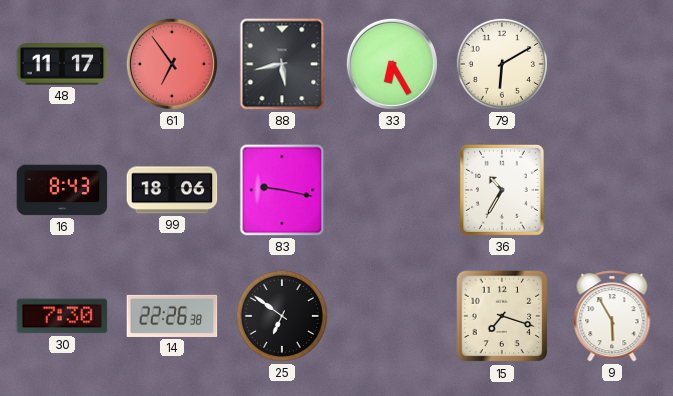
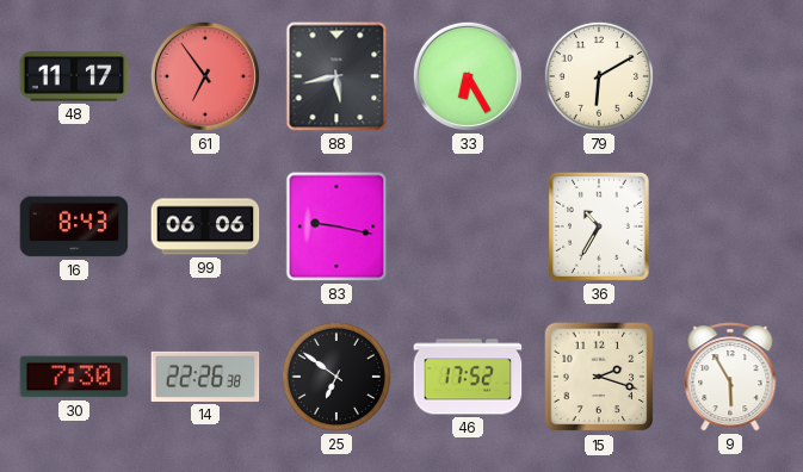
99: 18:06 -> 06:06 (205, 226)
46: none -> 17:52 (468, 377)
15: 7:18 -> 2:18 (599, 377)
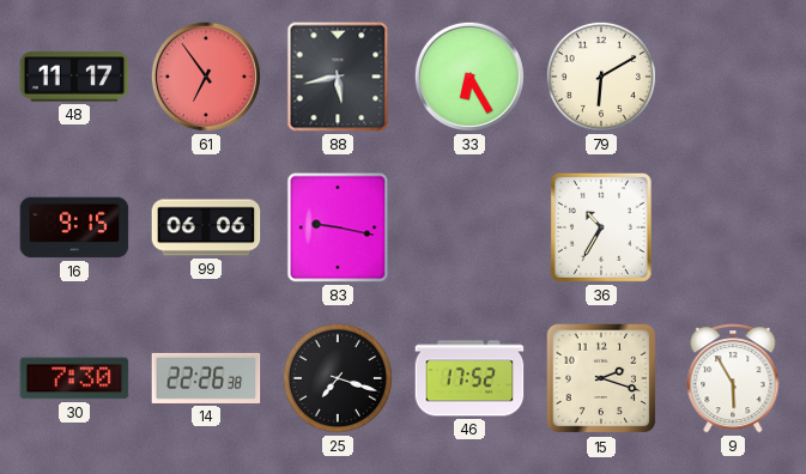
16: 8:43 -> 9:15 (74, 227)
25: 6:51 -> 7:18 (338, 378)
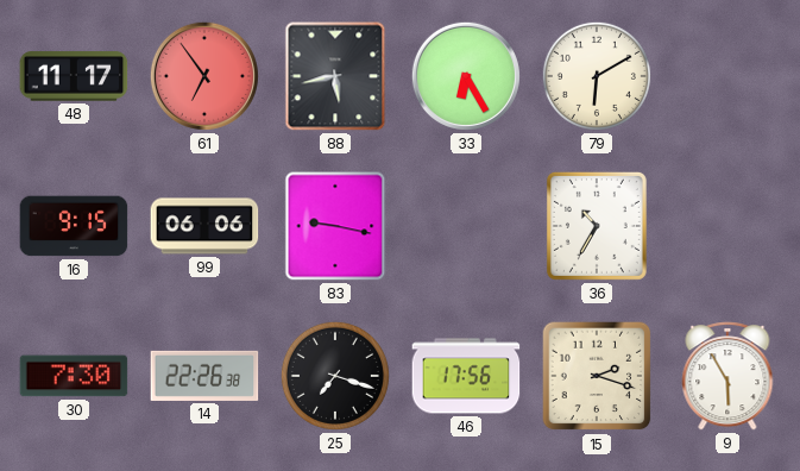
46: 17:52 -> 17:56 (466, 376)
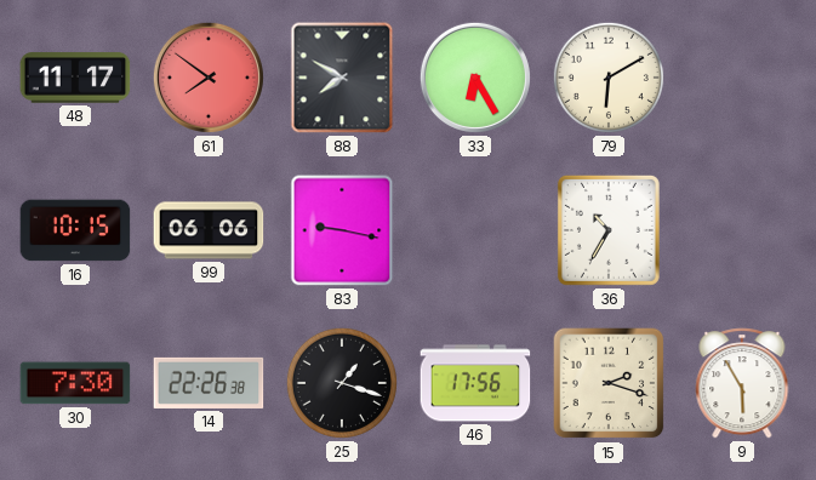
61: 6:54 -> 7:51 (209, 78)
88: 5:43 -> 7:50 (342, 78)
16: 9:15 -> 10:15 (75, 230)
25: 7:18 -> 1:18 (342, 383)
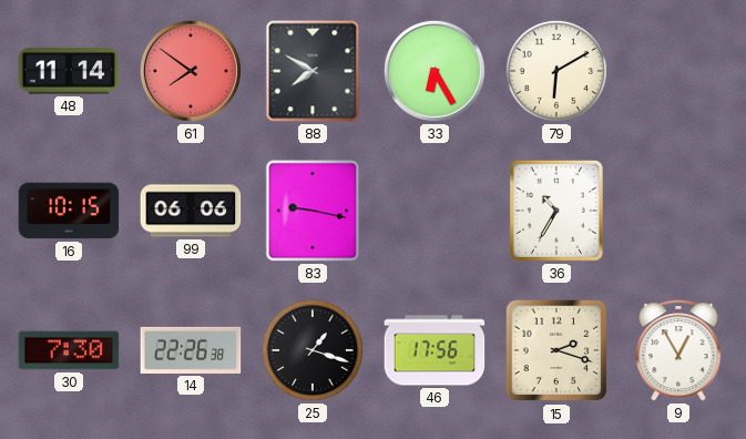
48: 11:17 -> 11:14 (69, 71)
9: 5:55 -> 12:55 (678, 350)
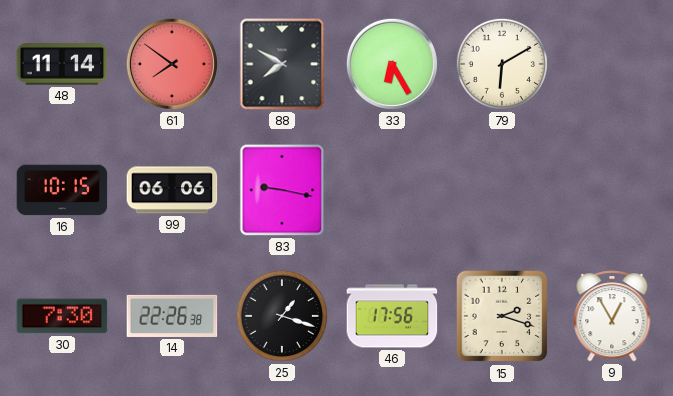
36: 10:35 -> none (556, 211)
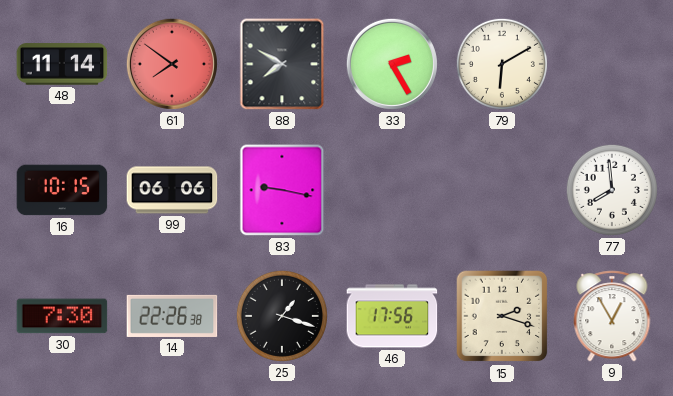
33: 6:25 -> 2:25 (392, 64)
77: none -> 7:59 (612, 190)
